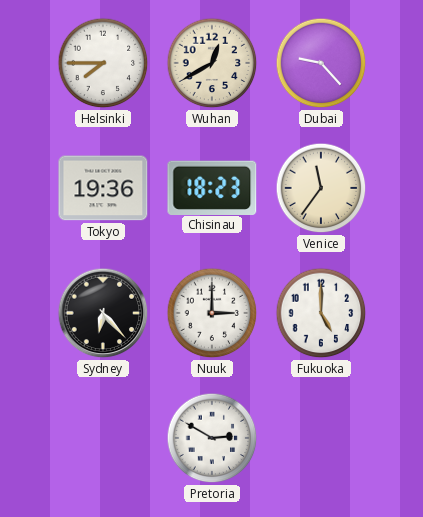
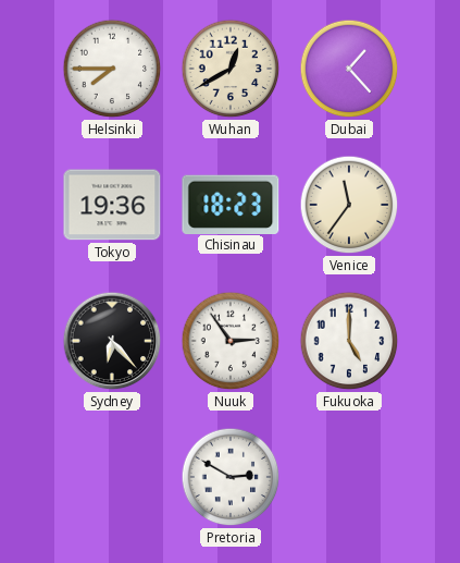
Dubai: 9:23 -> 1:23 (349, 69)
Nuuk: 3:00 -> 2:54 (231, 341)
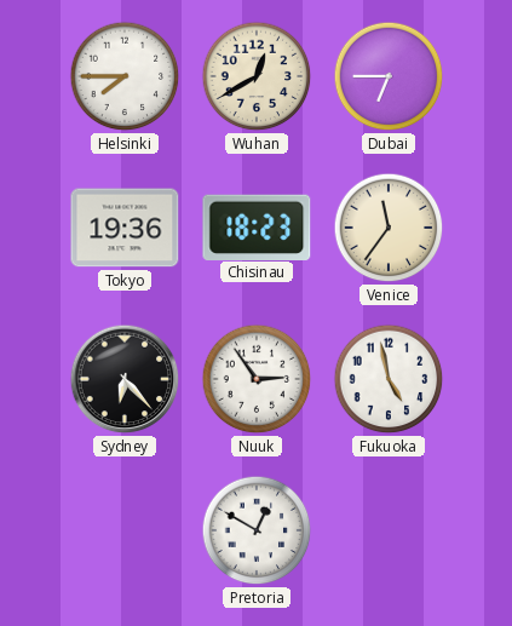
Dubai: 1:23 -> 6:45 (389, 76)
Fukuoka: 5:00 -> 4:58 (389, 379)
Pretoria: 2:50 -> 12:50 (257, 530)
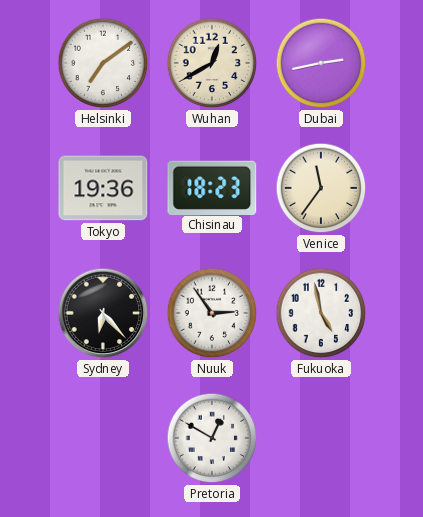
Helsinki: 7:45 -> 7:09 (103, 63)
Dubai: 6:45 -> 2:43 (321, 63)
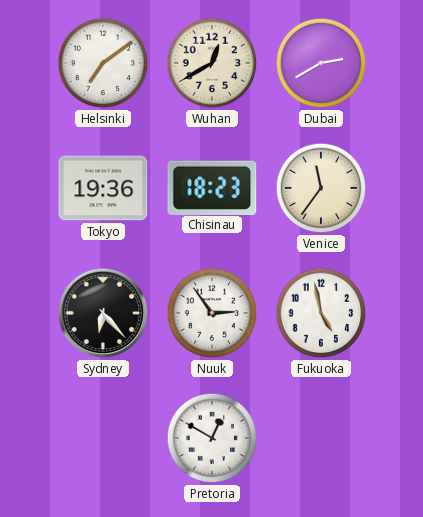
Dubai: 2:43 -> 2:40 (321, 63)
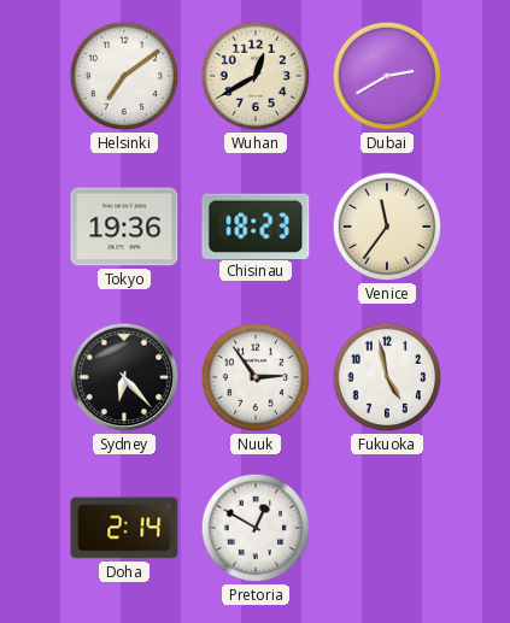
Doha: none -> 2:14 (124, 528)
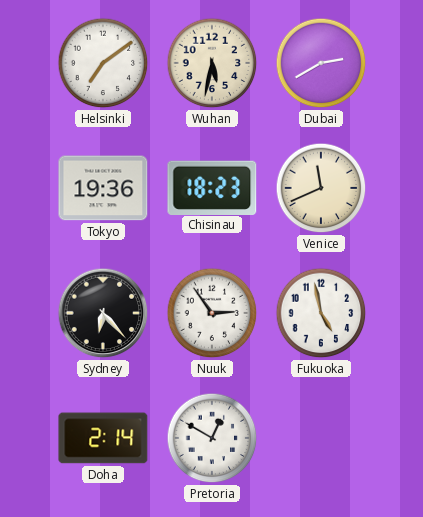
Wuhan: 12:40 -> 5:32 (212, 63)
Venice: 11:36 -> 11:41 (321, 188)
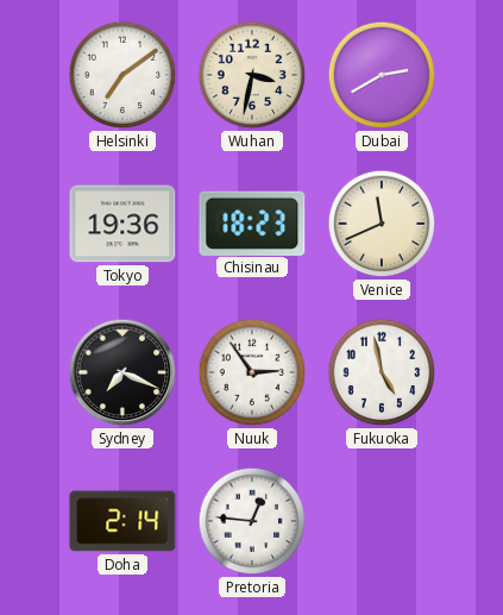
Wuhan: 5:32 -> 3:32 (252, 75)
Sydney: 6:23 -> 7:19 (122, 372)
Pretoria: 12:50 -> 12:46 (252, 521)
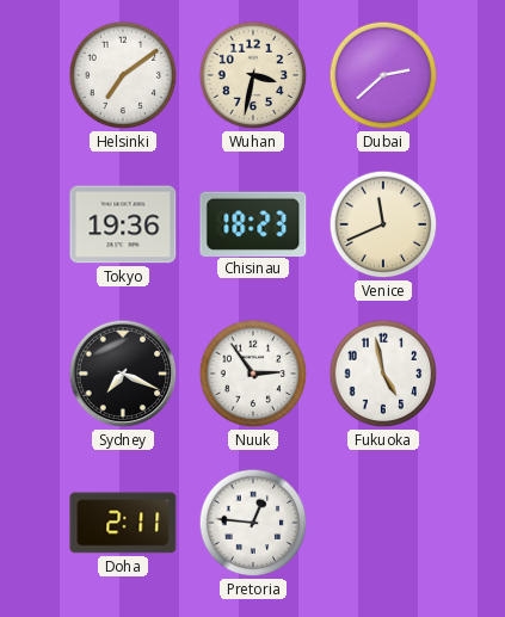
Dubai: 2:40 -> 2:38 (383, 75)
Doha: 2:14 -> 2:11 (123, 523)
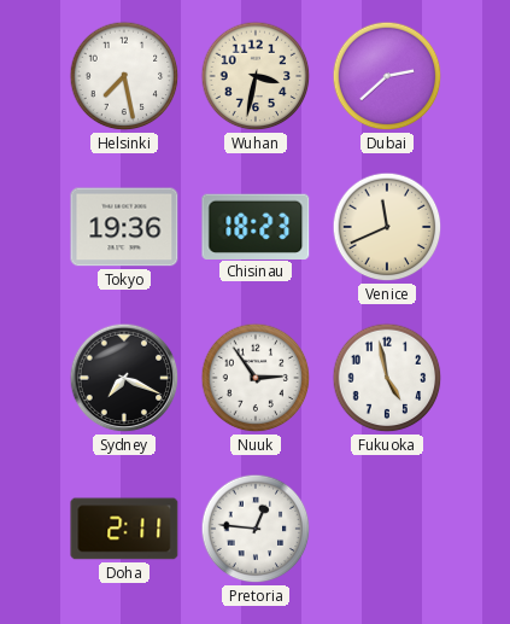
Helsinki: 7:09 -> 7:28 (124, 76)
